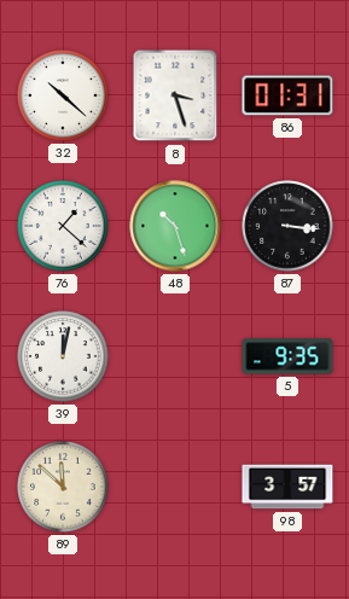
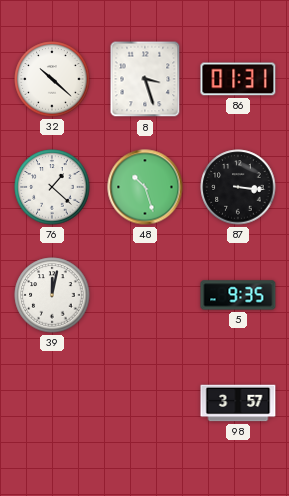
89: 11:52 -> none (63, 487)
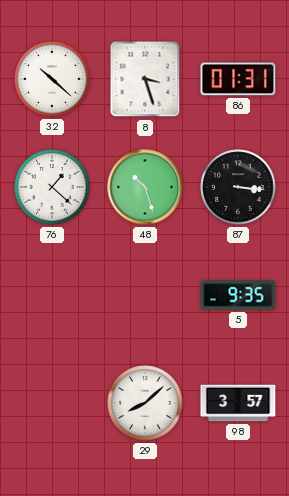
39: 12:02 -> none (52, 295)
29: none -> 8:08 (145, 403)
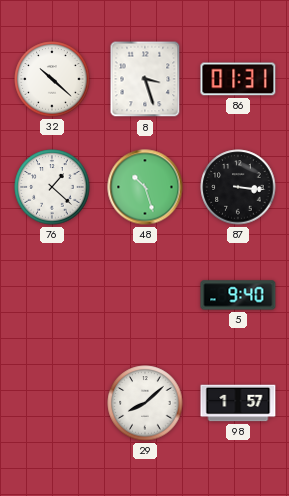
5: 9:35 -> 9:40 (238, 295)
98: 3:57 -> 1:57 (238, 403)
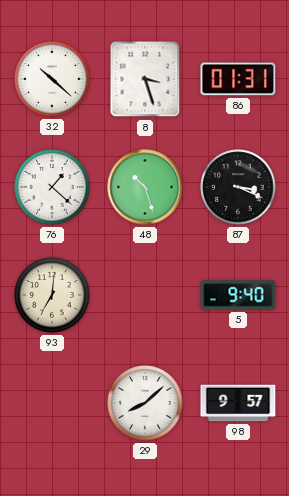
87: 3:16 -> 3:19 (238, 187)
93: none -> 7:01 (52, 295)
98: 1:57 -> 9:57 (238, 403)
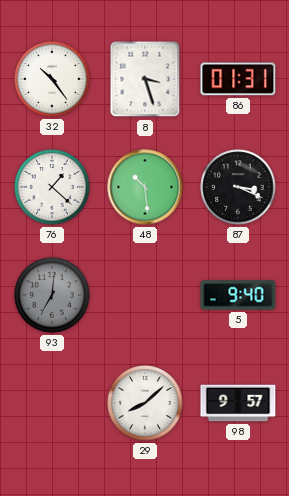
32: 10:22 -> 10:24 (52, 79)
48: 10:27 -> 10:29 (145, 187)
93 dial: cream -> grey (52, 295)
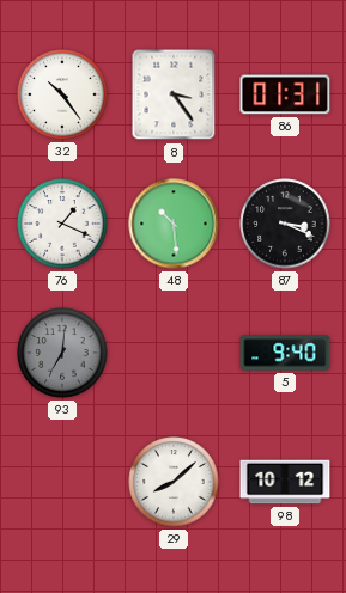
8: 3:27 -> 3:24 (174, 94)
76: 1:22 -> 1:19 (62, 224)
98: 9:57 -> 10:12 (285, 482)
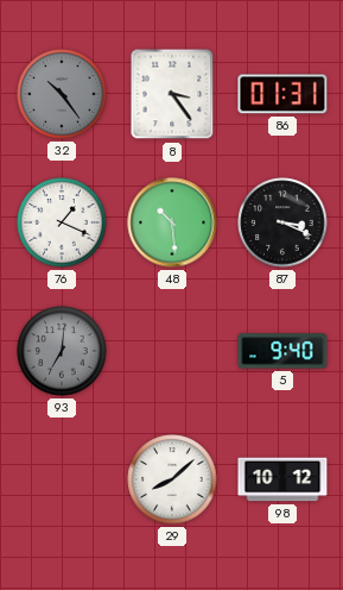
32 dial: white -> grey (62, 94)
